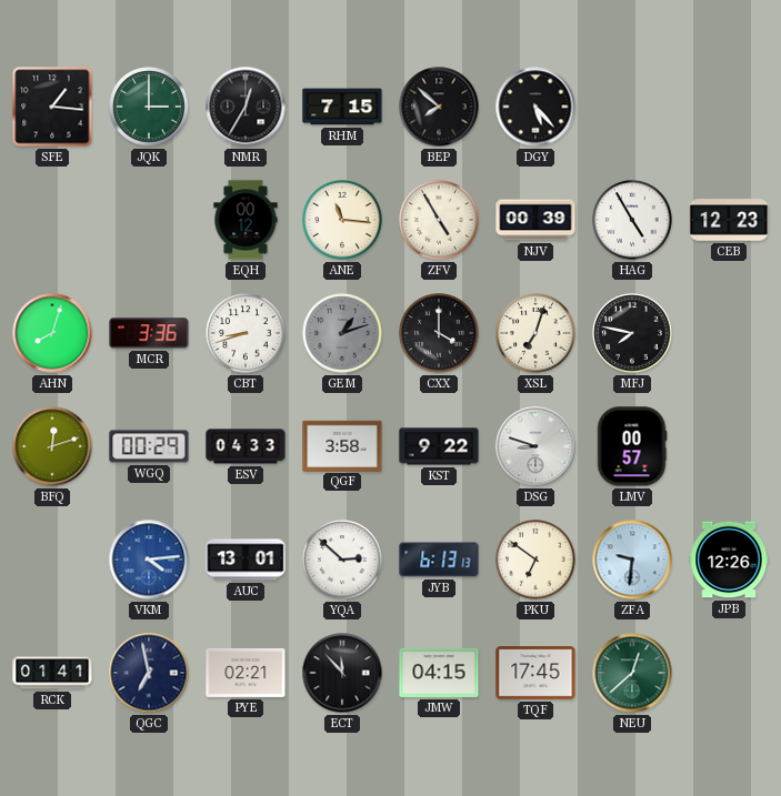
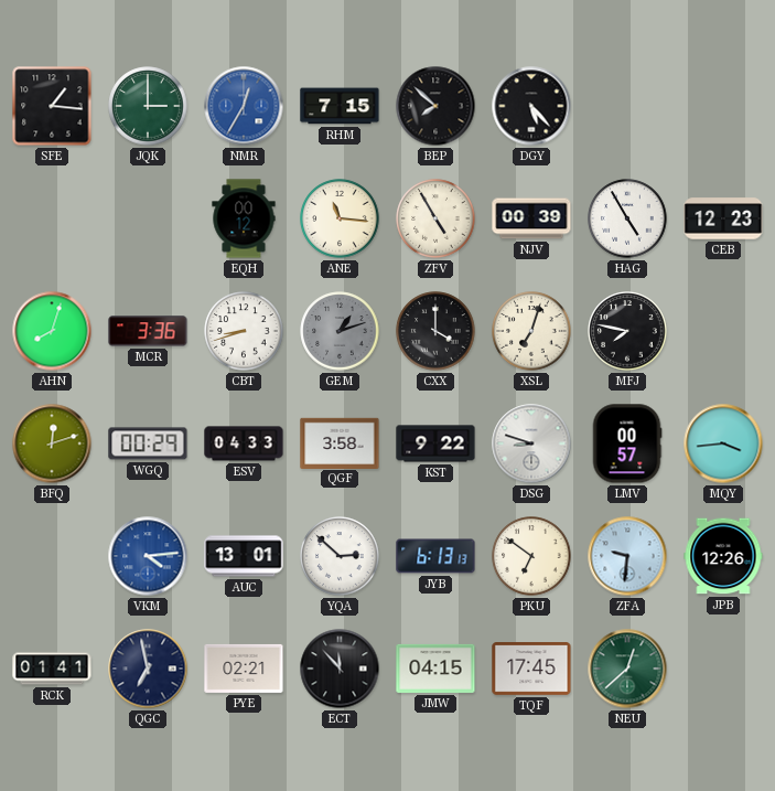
NMR dial: black -> blue (244, 106)
MQY: none -> 3:44 (723, 443)
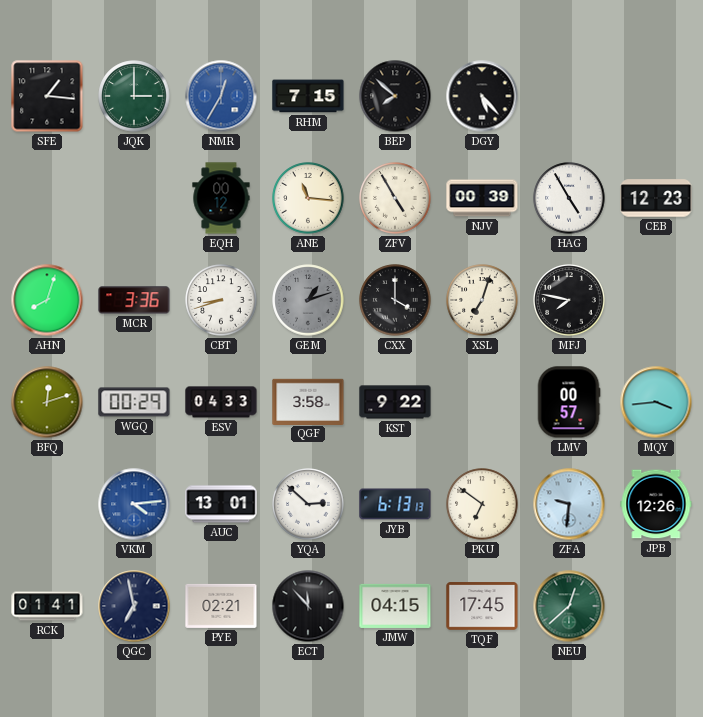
DSG: 8:48 -> none (531, 443)
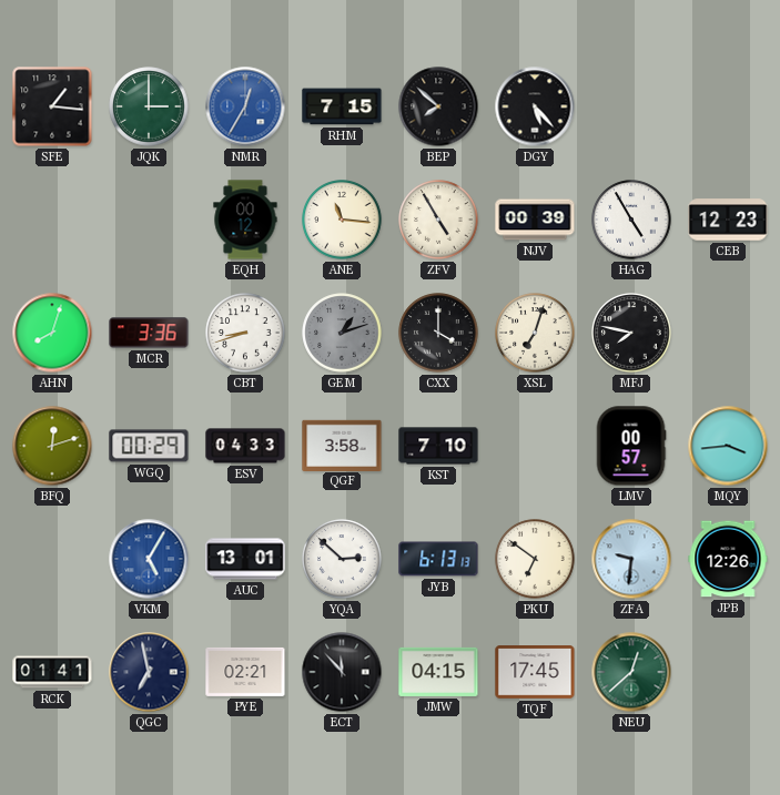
KST: 9:22 -> 7:10 (438, 446)
VKM: 4:14 -> 5:05 (149, 559)
